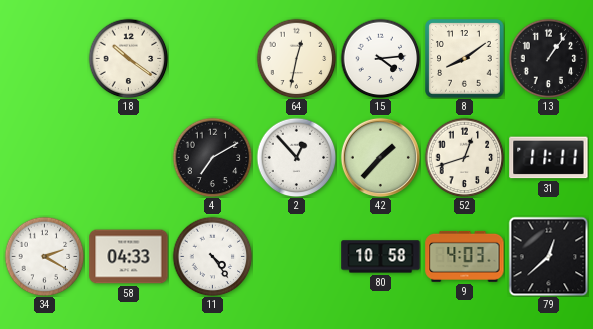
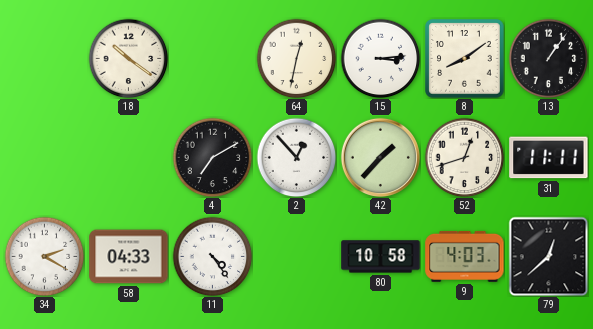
15: 4:14 -> 3:14 (380, 58)
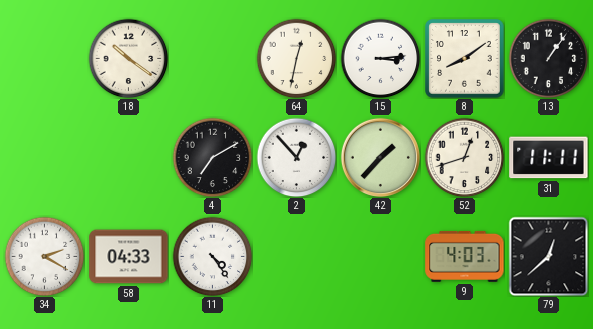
80: 10:58 -> none (381, 257)
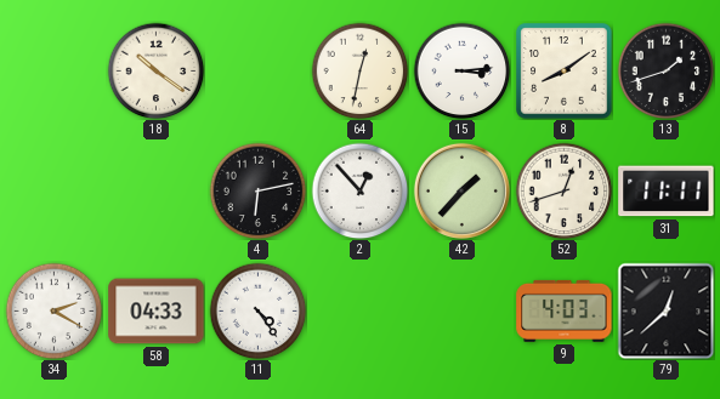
13: 1:06 -> 1:42 (665, 70)
4: 7:10 -> 6:13 (257, 190)
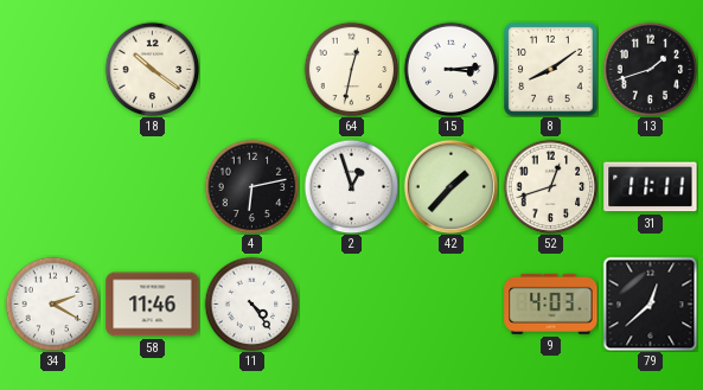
2: 12:53 -> 12:57 (351, 186)
58: 04:33 -> 11:46 (153, 305)
